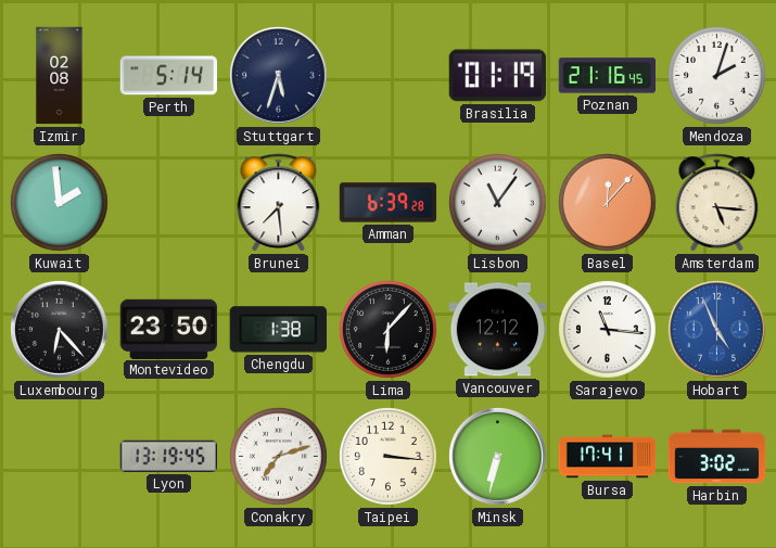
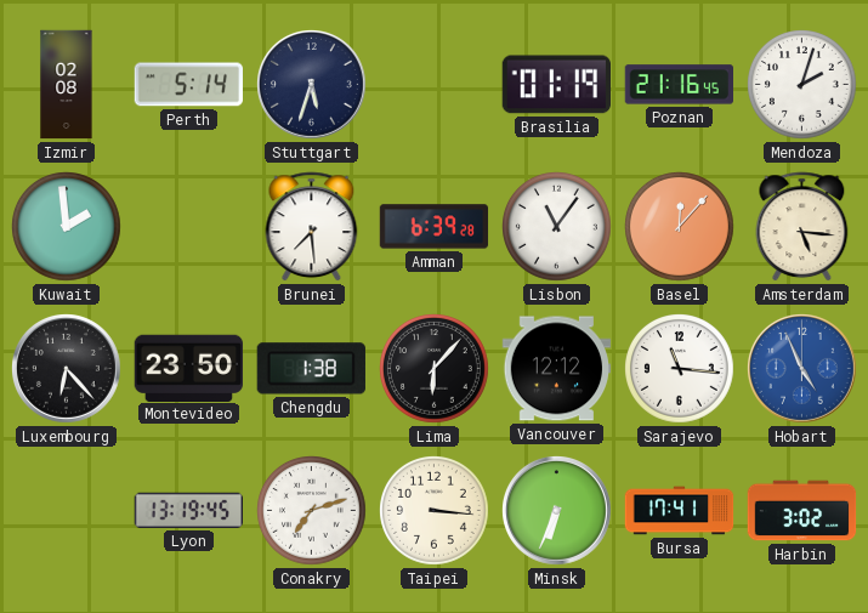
Minsk: 6:32 -> 6:34 (557, 511)
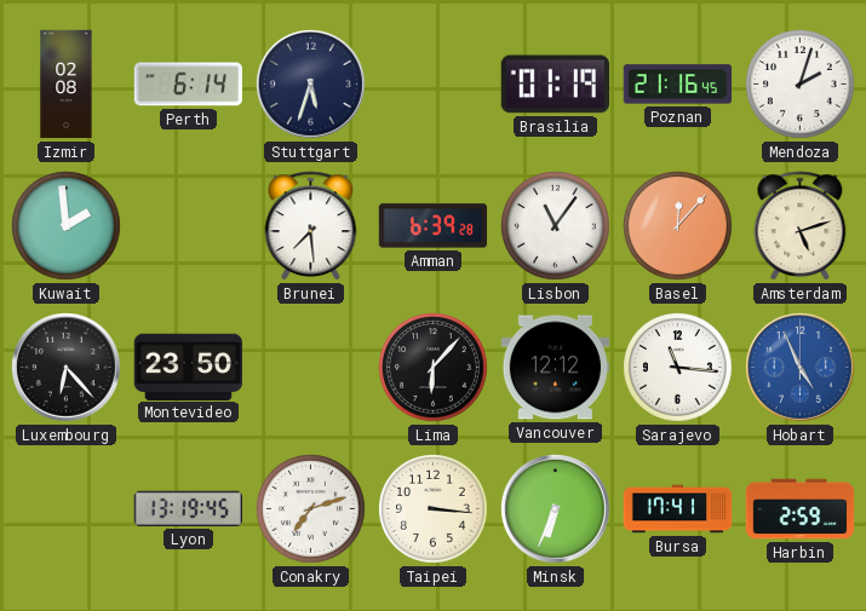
Perth: 5:14 -> 6:14 (188, 85)
Amsterdam: 5:16 -> 5:12 (801, 226)
Chengdu: 1:38 -> none (311, 369)
Harbin: 3:02 -> 2:59 (801, 509)
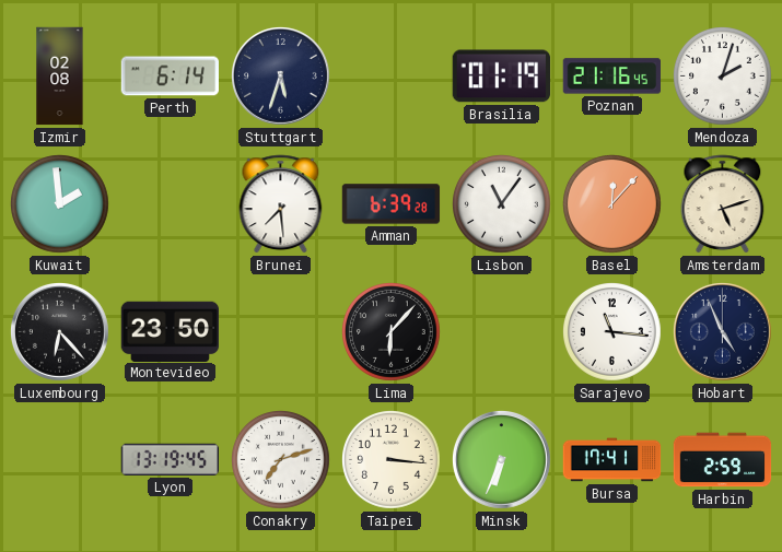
Vancouver: 12:12 -> none (556, 368)
Hobart dial: blue -> navy (723, 332)
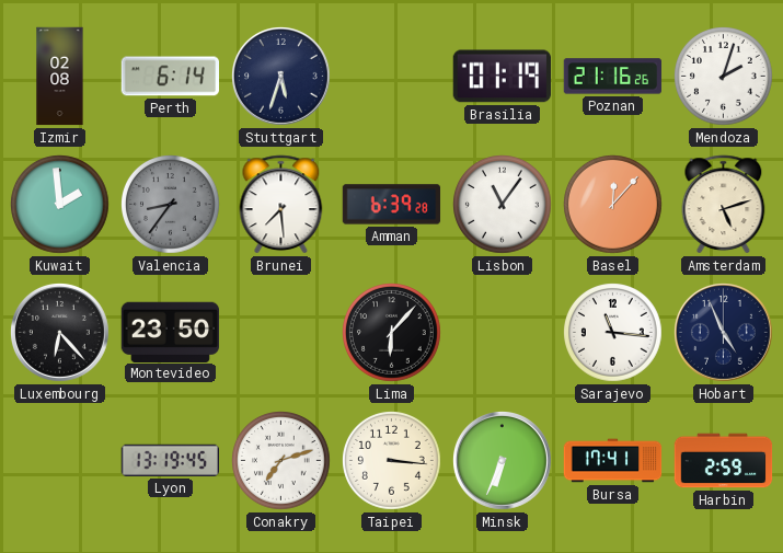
Poznan: 21:16:45 -> 21:16:26 (612, 77)
Valencia: none -> 8:36 (171, 205)
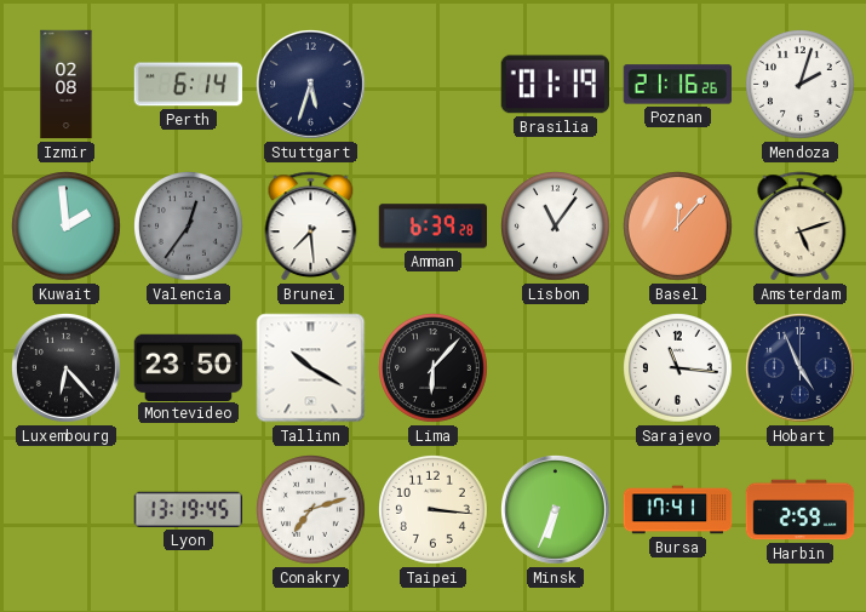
Valencia: 8:36 -> 12:36 (189, 227)
Tallinn: none -> 10:20 (311, 368)
